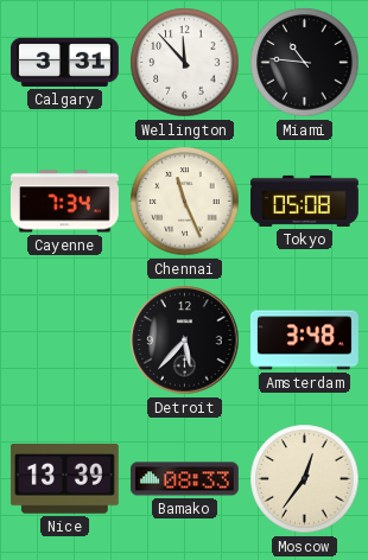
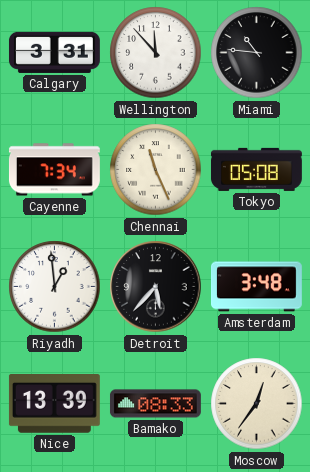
Riyadh: none -> 12:59 (55, 287)
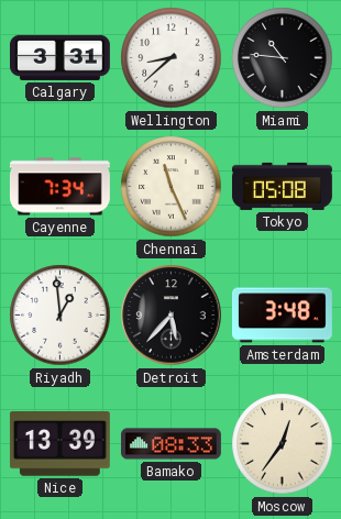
Wellington: 11:53 -> 8:38 (172, 58)
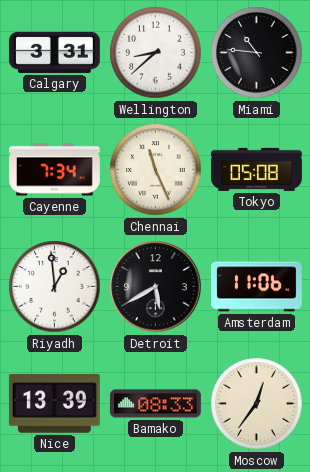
Detroit: 5:37 -> 5:40 (156, 287)
Amsterdam: 3:48 -> 11:06 (256, 287)
